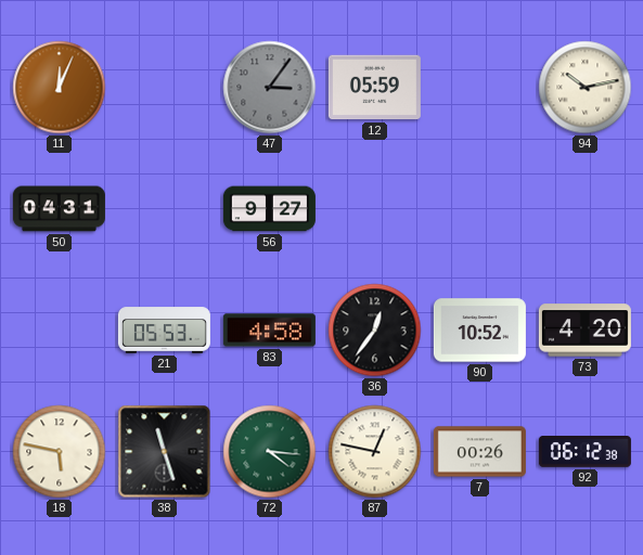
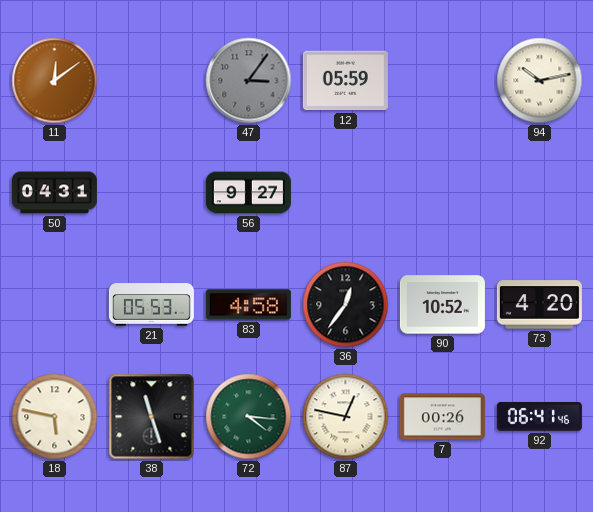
11: 12:04 -> 12:09 (55, 81)
92: 06:12 -> 06:41 (539, 417)
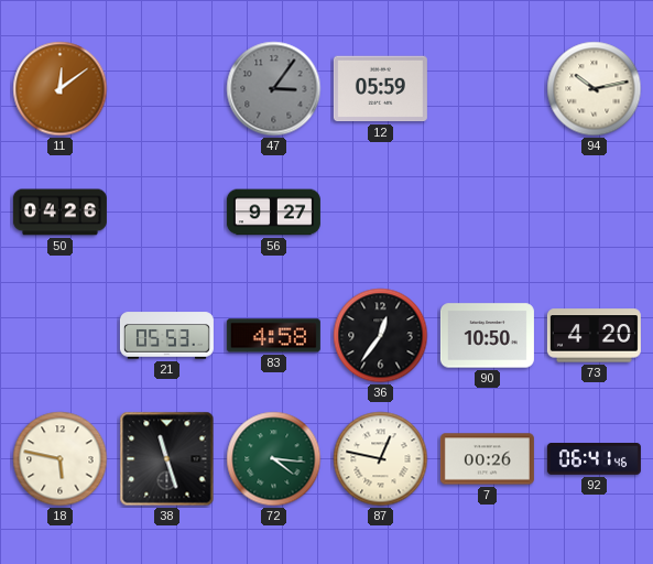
50: 04:31 -> 04:26 (59, 213)
90: 10:52 -> 10:50 (487, 336)
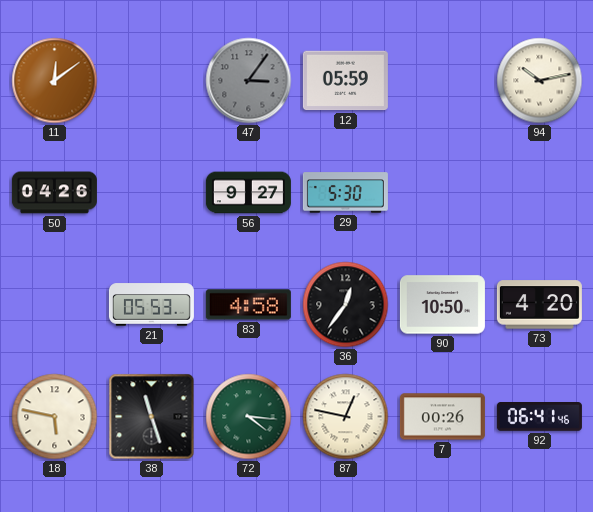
29: none -> 5:30 (345, 193)
